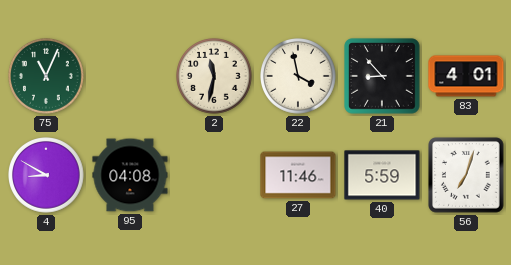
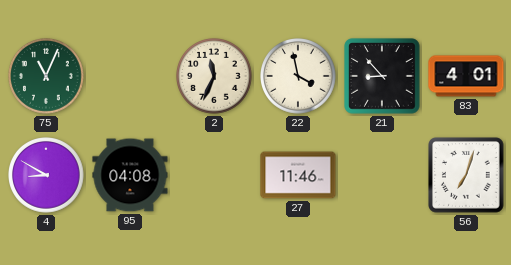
2: 11:32 -> 11:34 (215, 77)
40: 5:59 -> none (382, 175)
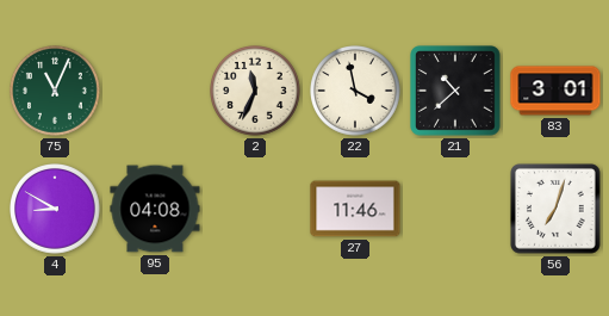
21: 8:53 -> 10:38 (455, 91)
83: 4:01 -> 3:01 (555, 91)
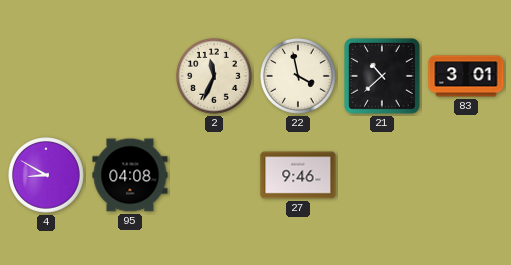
75: 11:04 -> none (56, 92)
27: 11:46 -> 9:46 (298, 175)
56: 7:03 -> none (555, 209)
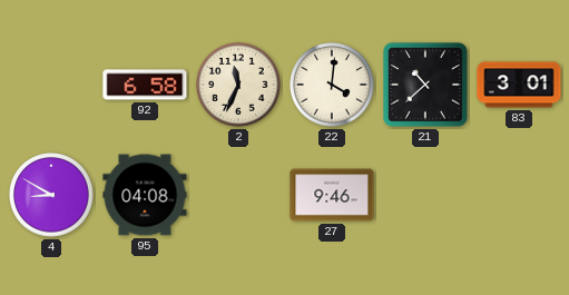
92: none -> 6:58 (145, 85)
22: 3:58 -> 4:01 (333, 86)
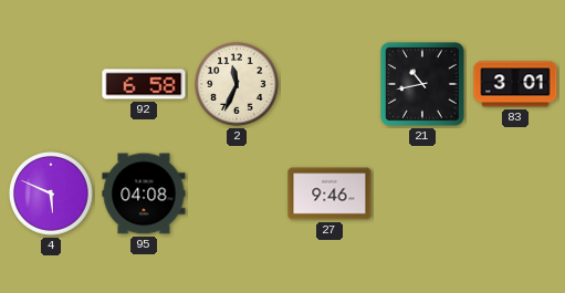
22: 4:01 -> none (333, 86)
21: 10:38 -> 10:43 (422, 84)
4: 8:50 -> 5:49 (52, 195)
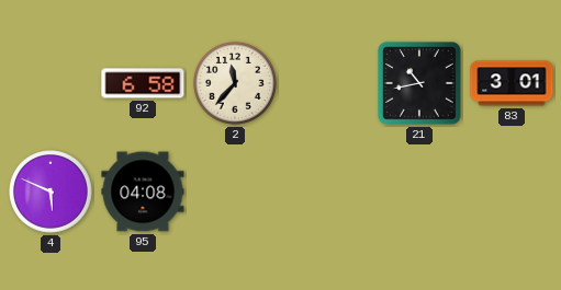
2: 11:34 -> 11:37 (236, 84)
27: 9:46 -> none (329, 193)
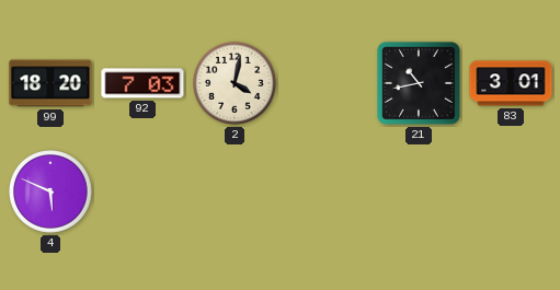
99: none -> 18:20 (50, 83)
92: 6:58 -> 7:03 (142, 83)
2: 11:37 -> 4:02 (236, 84)
95: 04:08 -> none (143, 192)
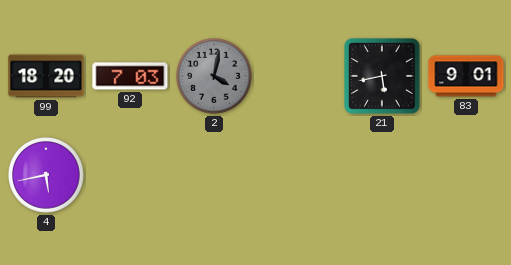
2 dial: cream -> grey (215, 77)
21: 10:43 -> 5:43 (382, 76)
83: 3:01 -> 9:01 (466, 76)
4: 5:49 -> 5:43 (47, 176)
